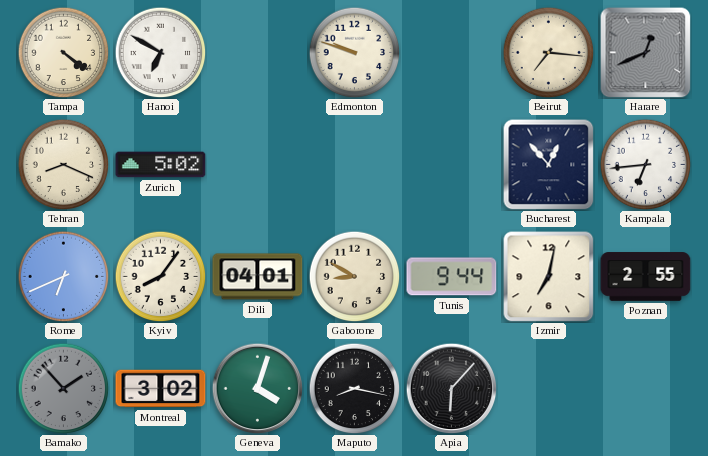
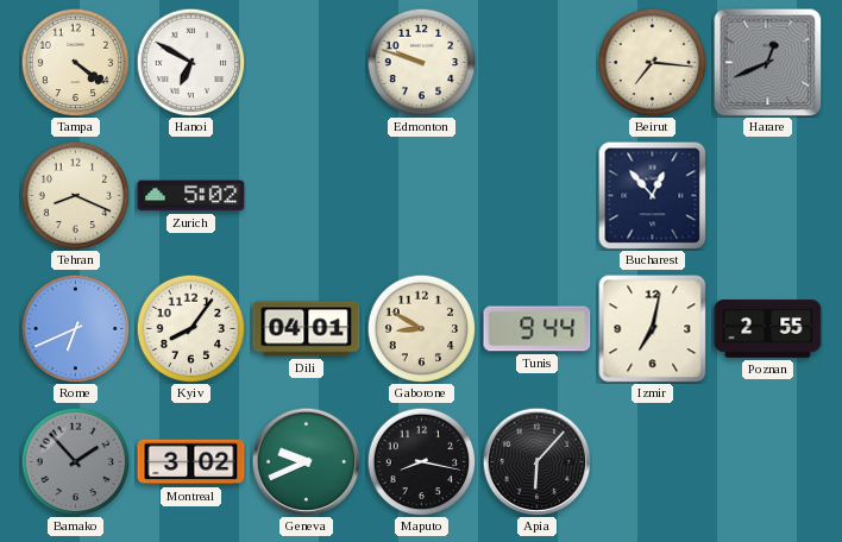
Kampala: 6:44 -> none (645, 164)
Geneva: 4:03 -> 9:41 (306, 461)
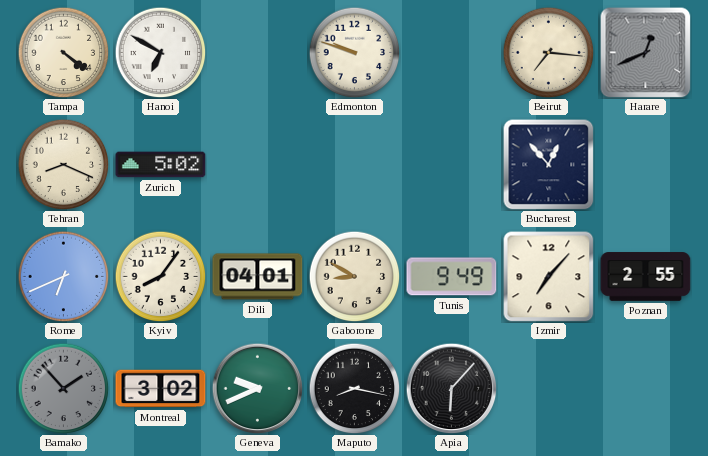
Tunis: 9:44 -> 9:49 (452, 277)
Izmir: 7:02 -> 7:07 (549, 277)
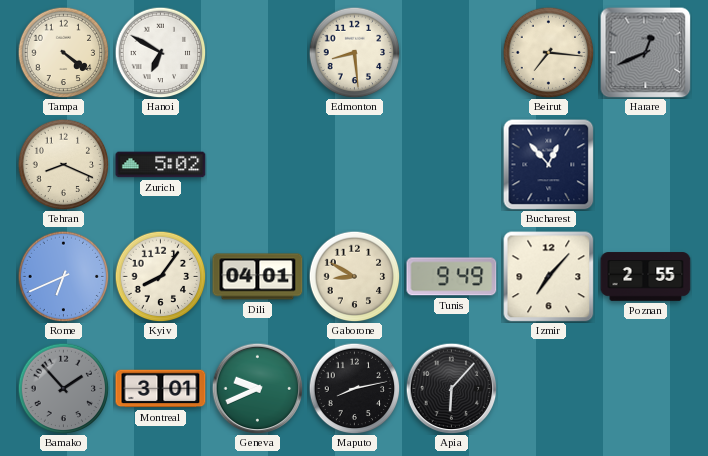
Edmonton: 9:48 -> 8:29 (354, 52)
Montreal: 3:02 -> 3:01 (161, 389)
Maputo: 8:17 -> 8:13 (354, 388)
